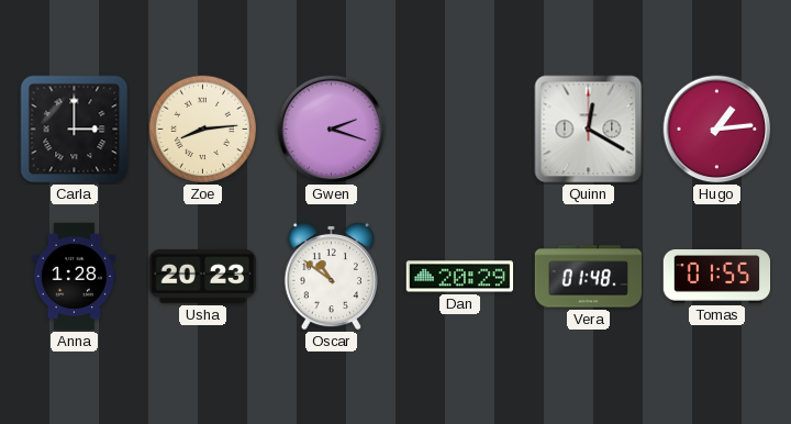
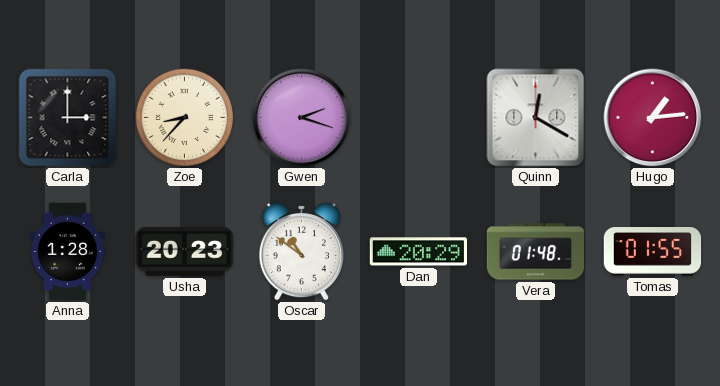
Zoe: 8:14 -> 8:37 (185, 118)
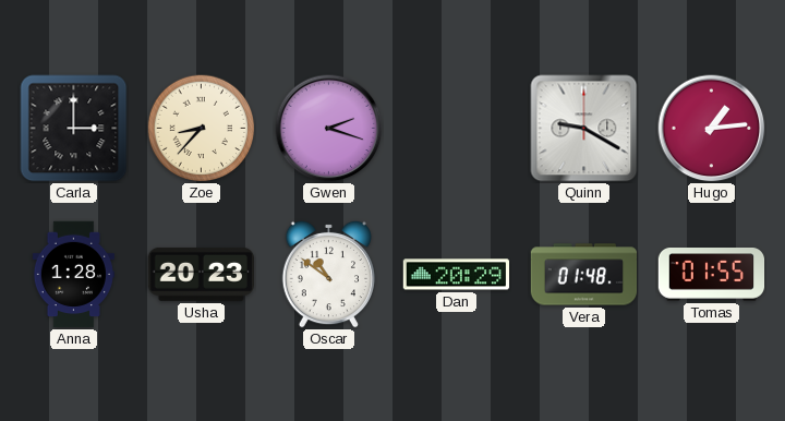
Quinn: 12:20 -> 9:20 (584, 129)
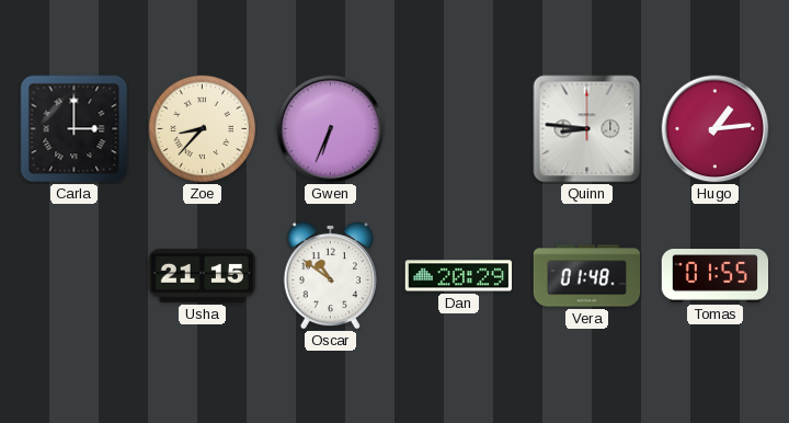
Gwen: 2:18 -> 6:34 (331, 129)
Quinn: 9:20 -> 8:46 (587, 129)
Anna: 1:28 -> none (73, 275)
Usha: 20:23 -> 21:15 (202, 275)
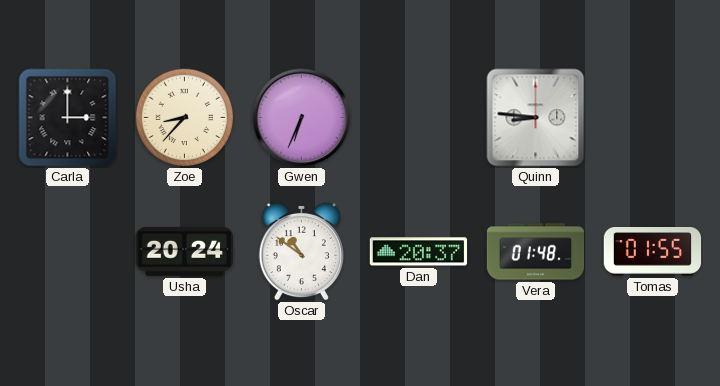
Hugo: 1:14 -> none (716, 129)
Usha: 21:15 -> 20:24 (184, 251)
Dan: 20:29 -> 20:37 (419, 252)
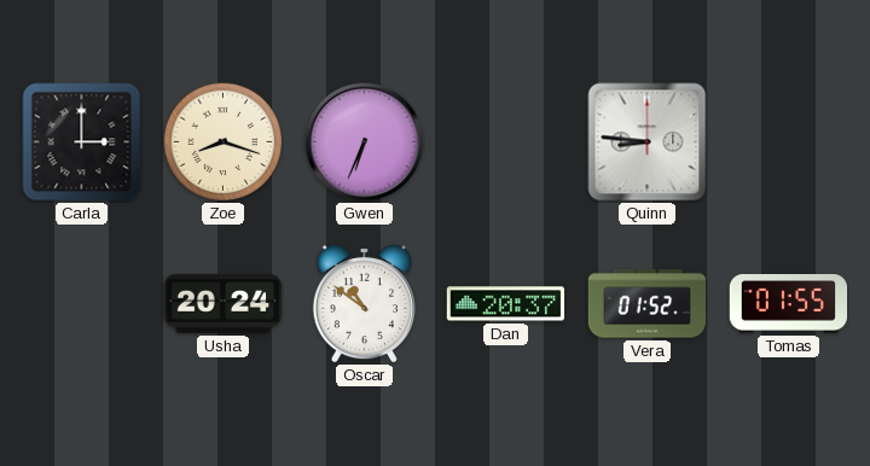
Zoe: 8:37 -> 8:18 (224, 142)
Vera: 01:48 -> 01:52 (648, 304)
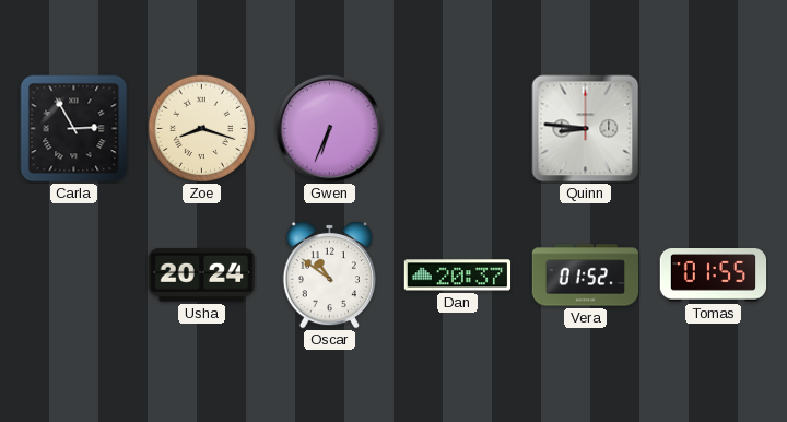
Carla: 3:00 -> 2:55 (74, 129)
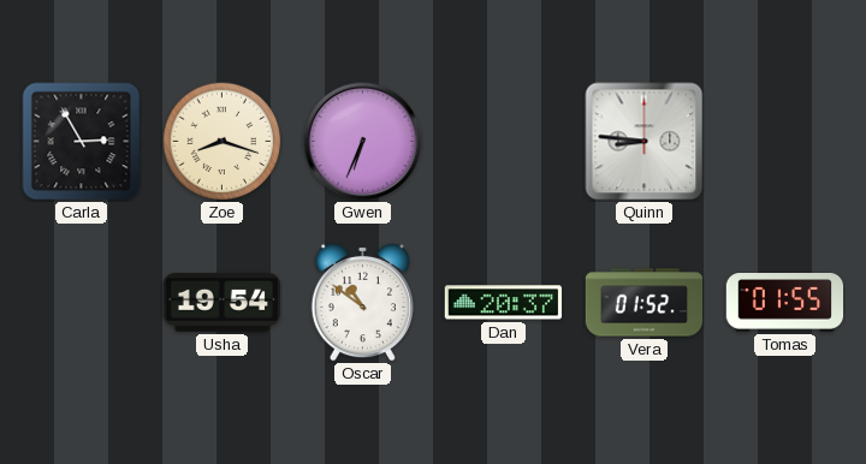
Usha: 20:24 -> 19:54 (221, 302)
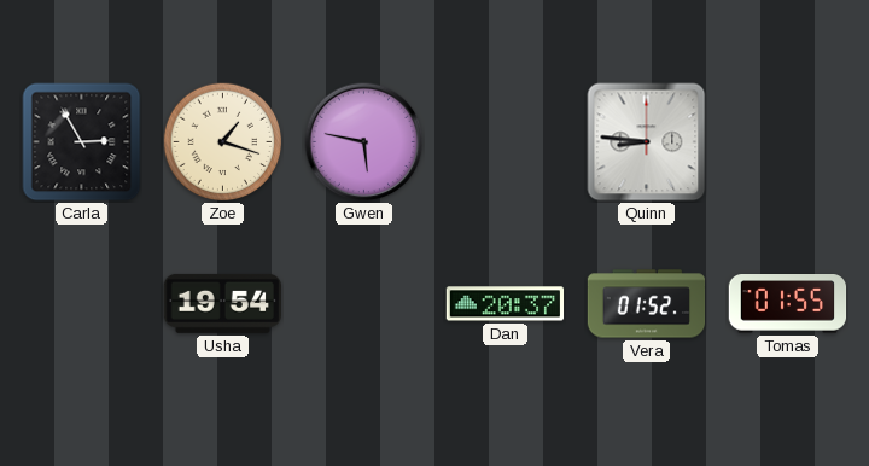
Zoe: 8:18 -> 1:18 (223, 142)
Gwen: 6:34 -> 5:47 (364, 142)
Oscar: 10:51 -> none (362, 302)
